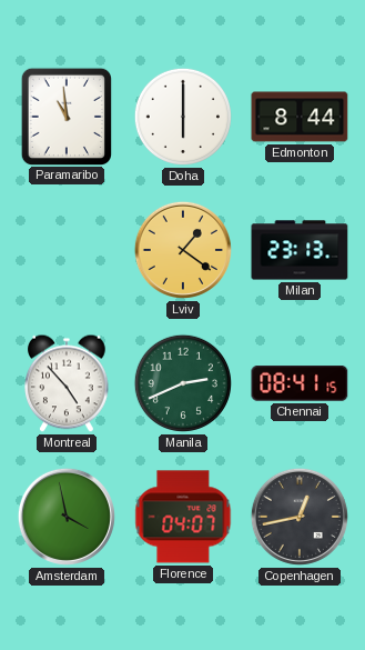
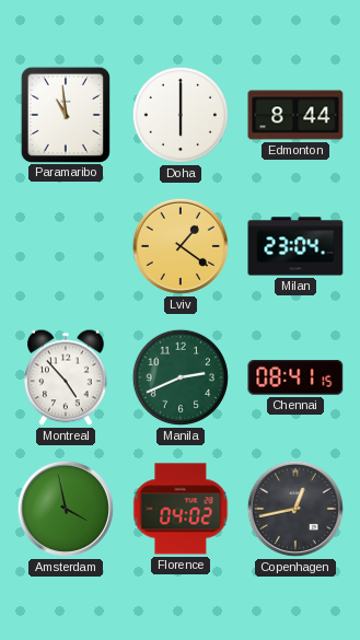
Milan: 23:13 -> 23:04 (295, 246)
Florence: 04:07 -> 04:02 (181, 509)
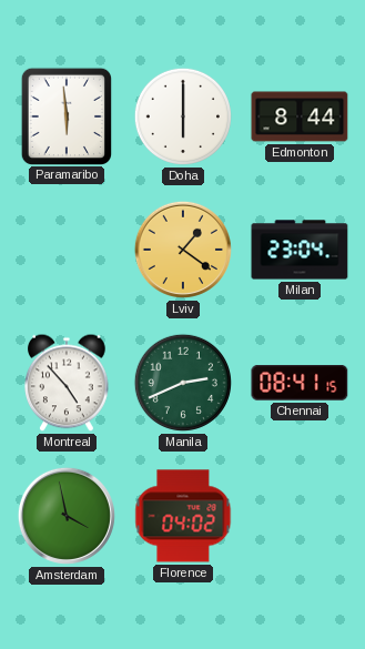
Paramaribo: 10:59 -> 5:59 (65, 115)
Copenhagen: 12:43 -> none (295, 509)
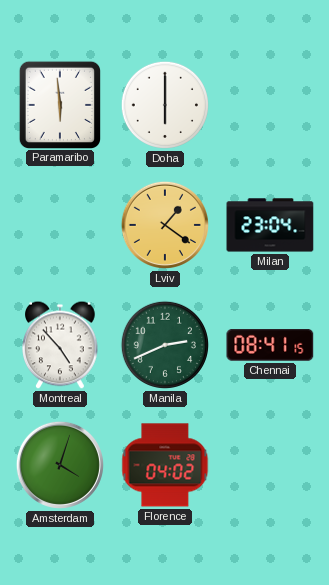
Edmonton: 8:44 -> none (300, 116)
Amsterdam: 3:58 -> 4:03 (60, 465)
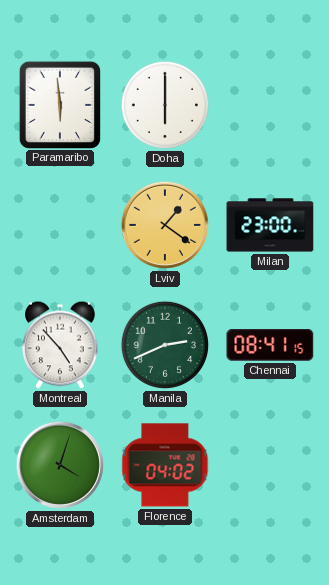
Milan: 23:04 -> 23:00 (270, 225)
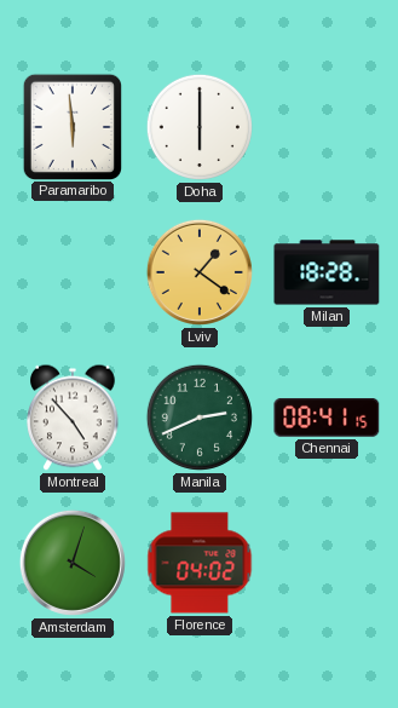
Milan: 23:00 -> 18:28 (327, 272)
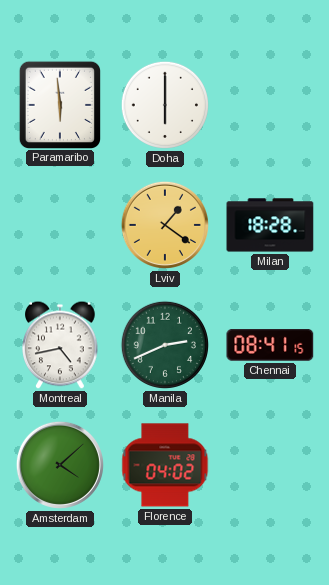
Montreal: 4:53 -> 4:43 (60, 345)
Amsterdam: 4:03 -> 4:08 (60, 465)
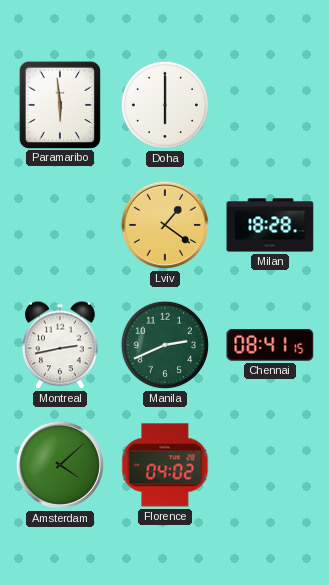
Montreal: 4:43 -> 2:43 (60, 345)
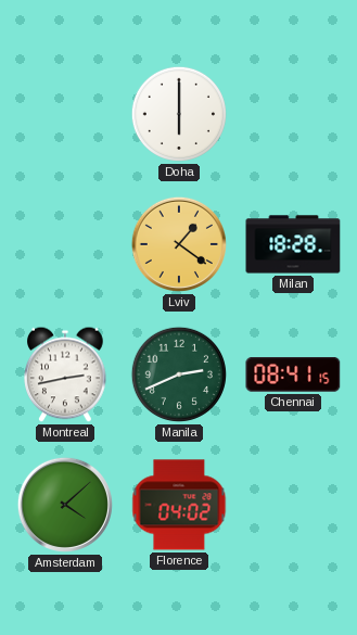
Paramaribo: 5:59 -> none (59, 104)
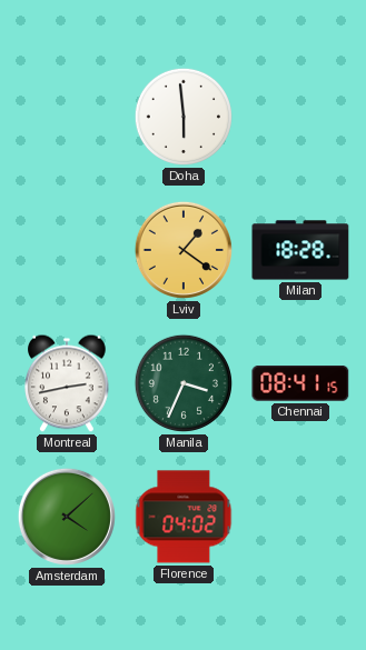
Doha: 6:00 -> 5:59 (184, 117)
Manila: 2:41 -> 3:34 (184, 383)
